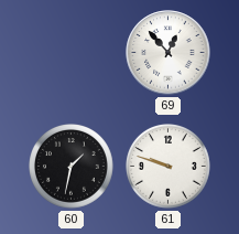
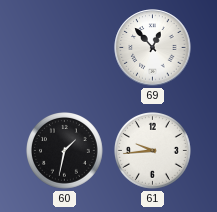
61: 9:48 -> 9:44 (153, 151)
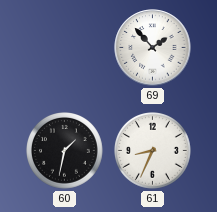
69: 12:53 -> 1:53 (153, 48)
61: 9:44 -> 8:34 (153, 151)
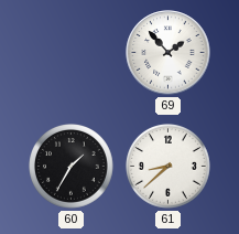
60: 1:32 -> 1:35 (72, 167)
61: 8:34 -> 8:38 (169, 167)
